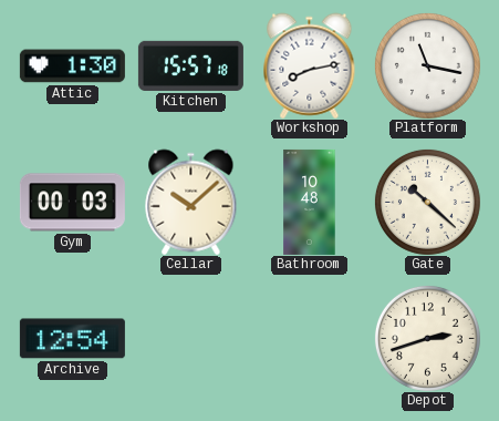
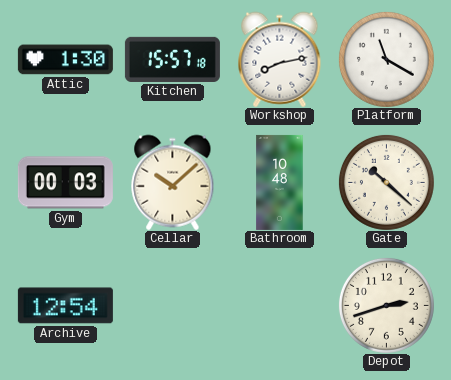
Platform: 11:17 -> 11:20 (386, 59)
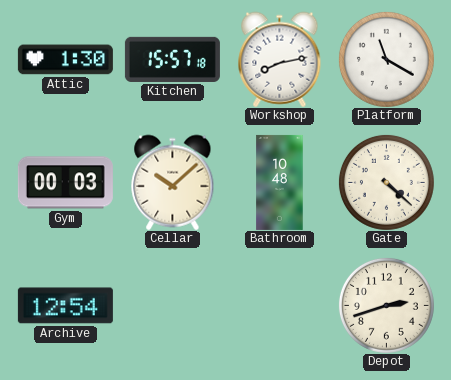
Gate: 10:22 -> 4:22 (386, 182)
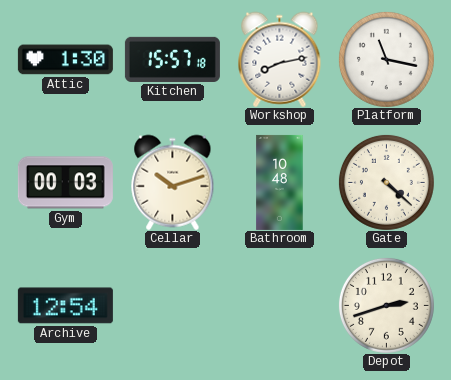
Platform: 11:20 -> 11:17 (386, 59)
Cellar: 10:08 -> 10:12 (173, 182)
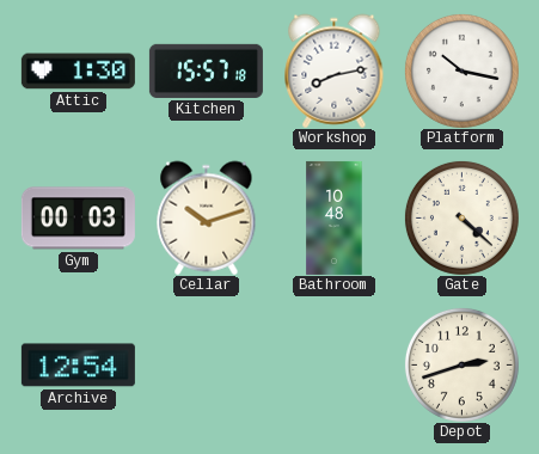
Platform: 11:17 -> 10:17 (461, 70)
